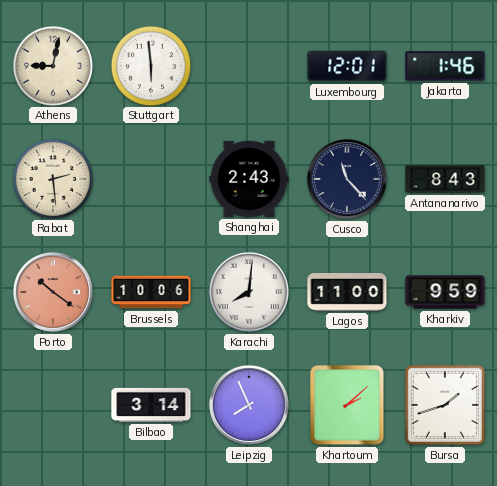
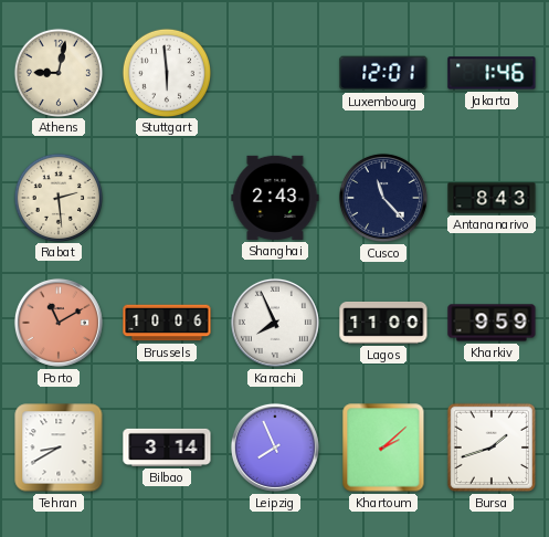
Porto: 10:21 -> 11:10 (59, 323)
Karachi: 8:01 -> 7:56 (275, 323)
Tehran: none -> 8:40 (59, 447)
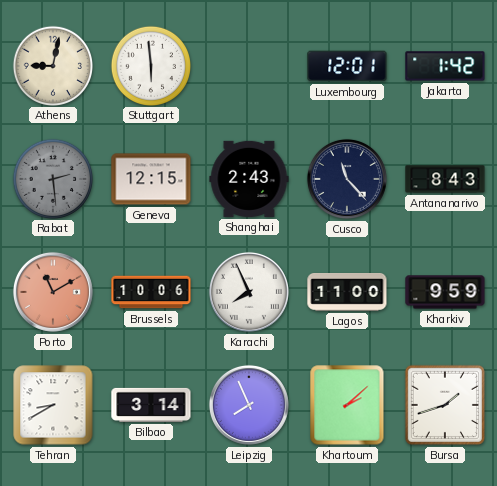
Jakarta: 1:46 -> 1:42 (445, 66)
Rabat dial: cream -> grey (52, 178)
Geneva: none -> 12:15 (151, 179)
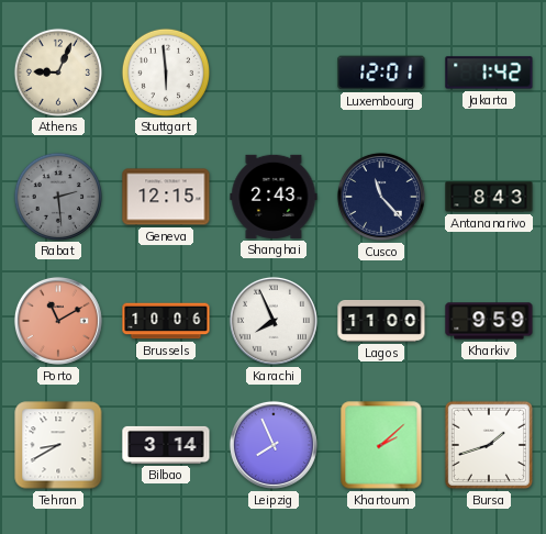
Athens: 9:02 -> 9:04 (57, 71)
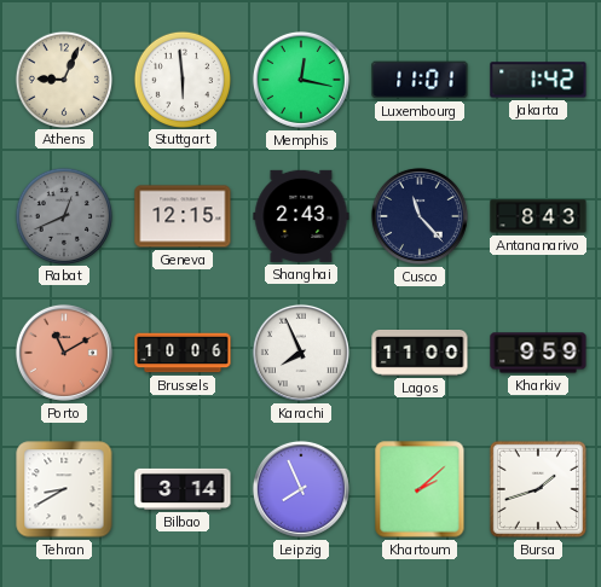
Memphis: none -> 12:17 (301, 80)
Luxembourg: 12:01 -> 11:01 (420, 80)
Rabat: 2:29 -> 12:41 (63, 215)
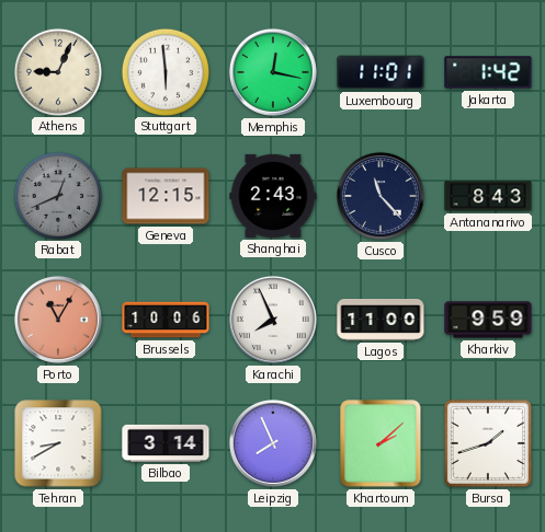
Porto: 11:10 -> 11:05 (58, 320)
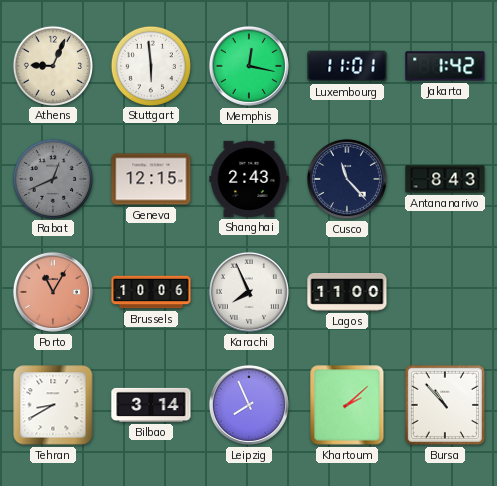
Kharkiv: 9:59 -> none (488, 320)
Bursa: 1:42 -> 10:53 (445, 405)
